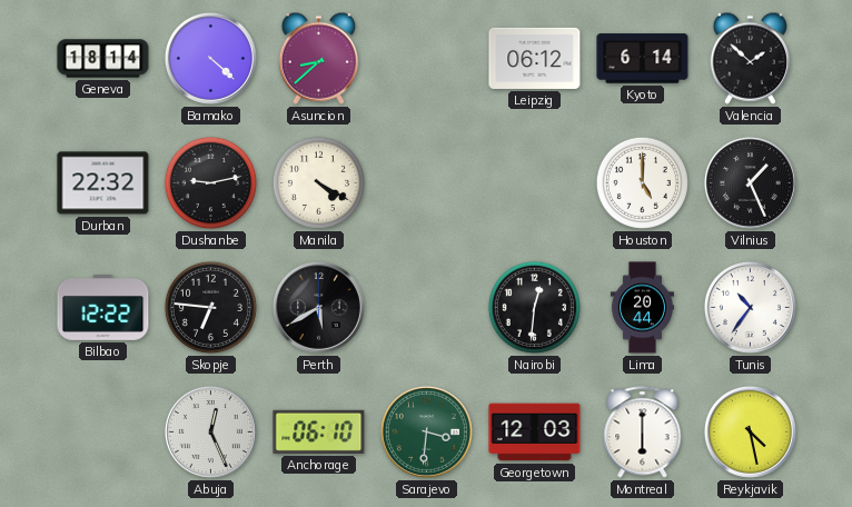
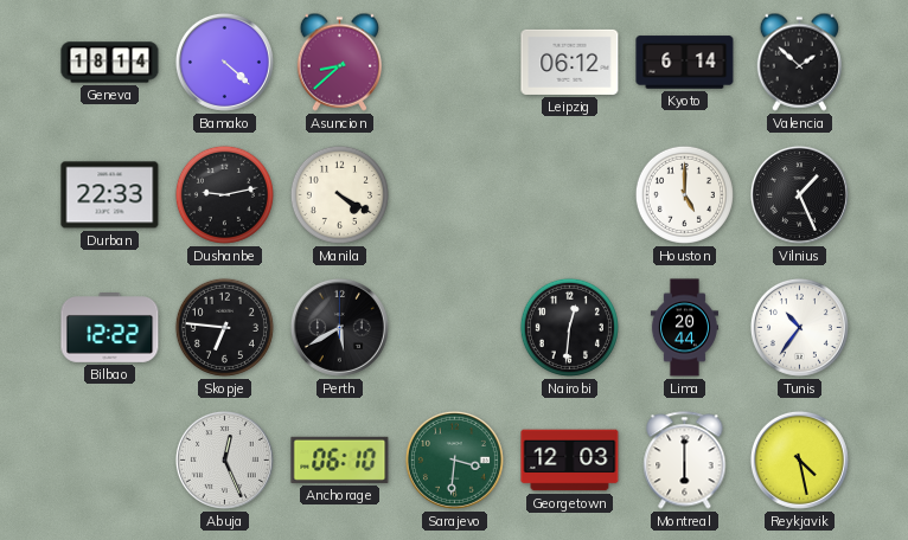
Durban: 22:32 -> 22:33 (110, 195)
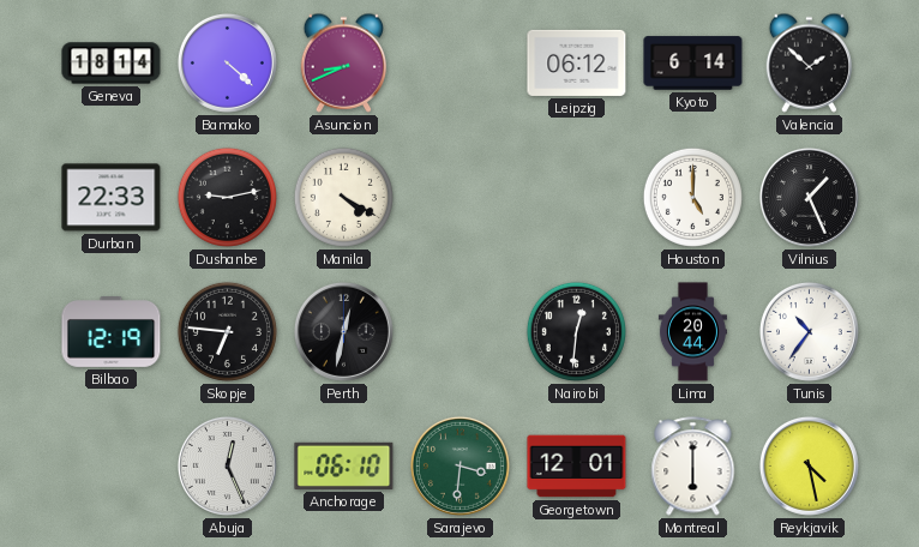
Asuncion: 8:38 -> 8:41 (343, 62)
Bilbao: 12:22 -> 12:19 (112, 332)
Perth: 5:40 -> 12:32 (343, 331)
Georgetown: 12:03 -> 12:01 (577, 467)
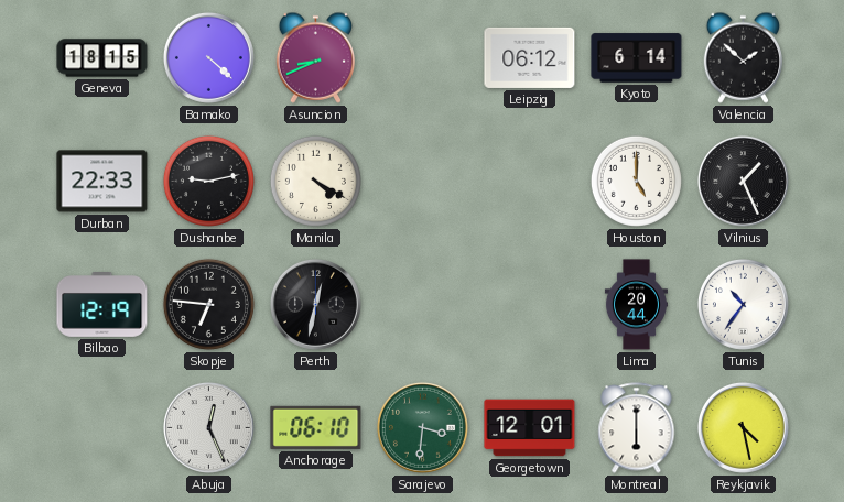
Geneva: 18:14 -> 18:15 (102, 58)
Nairobi: 12:31 -> none (576, 331)
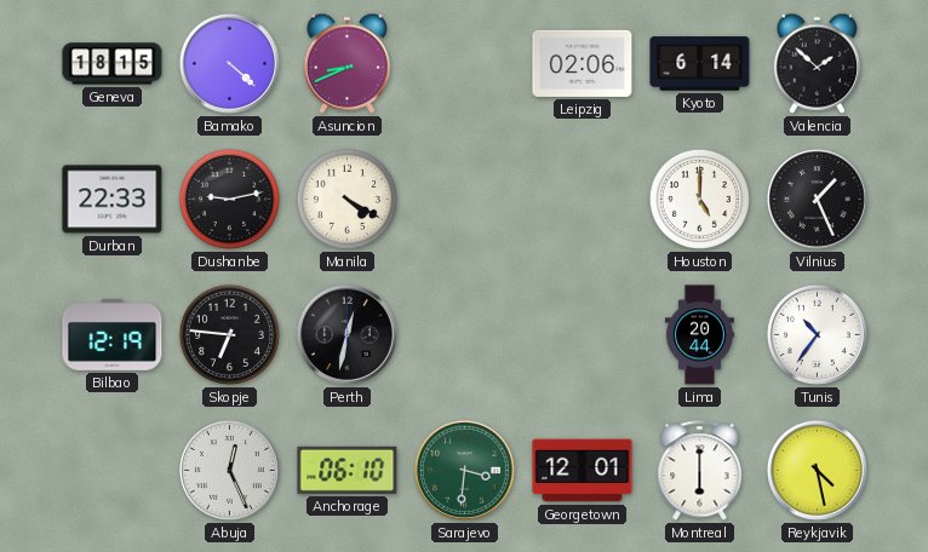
Leipzig: 06:12 -> 02:06 (583, 63)
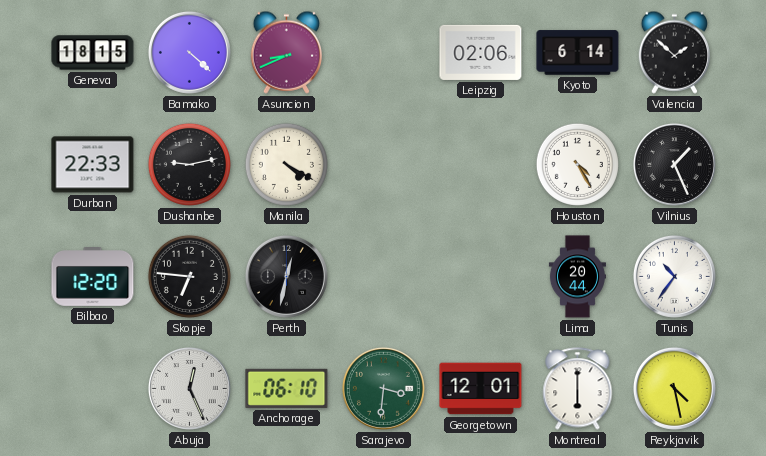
Houston: 5:00 -> 4:25 (577, 164)
Bilbao: 12:19 -> 12:20 (93, 277)
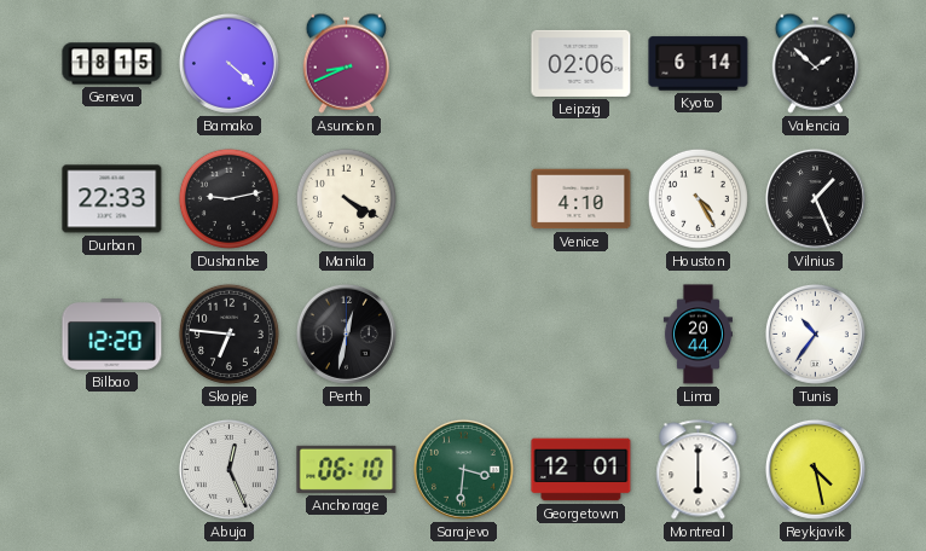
Venice: none -> 4:10 (581, 199)
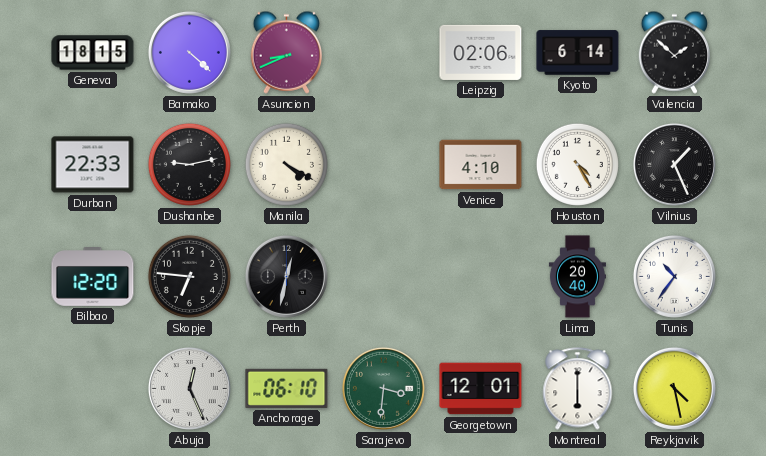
Lima: 20:44 -> 20:40 (577, 277)
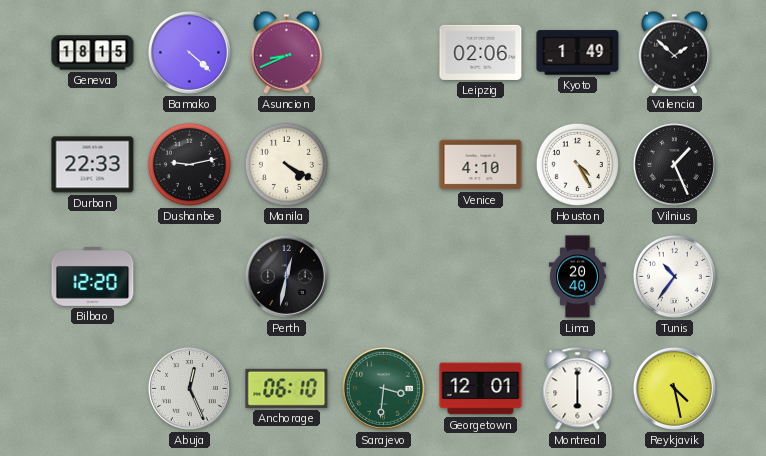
Kyoto: 6:14 -> 1:49 (578, 53)
Skopje: 6:46 -> none (189, 276)
